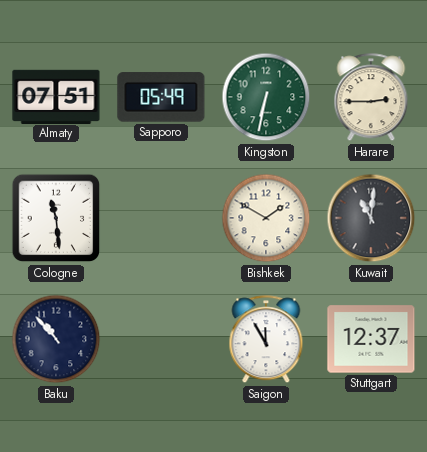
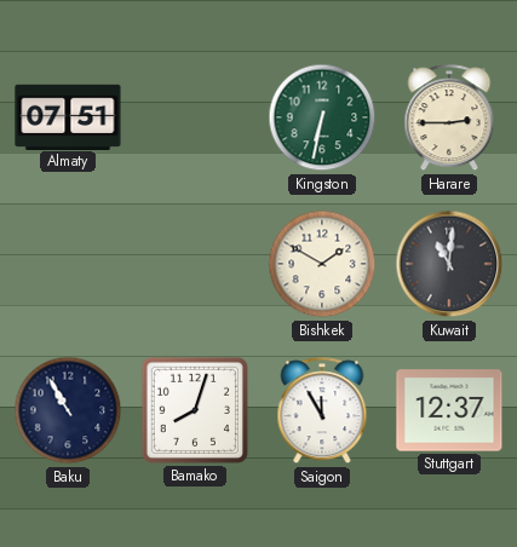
Sapporo: 05:49 -> none (161, 97)
Cologne: 11:29 -> none (56, 218)
Baku: 10:53 -> 10:55 (68, 410)
Bamako: none -> 8:03 (195, 410)
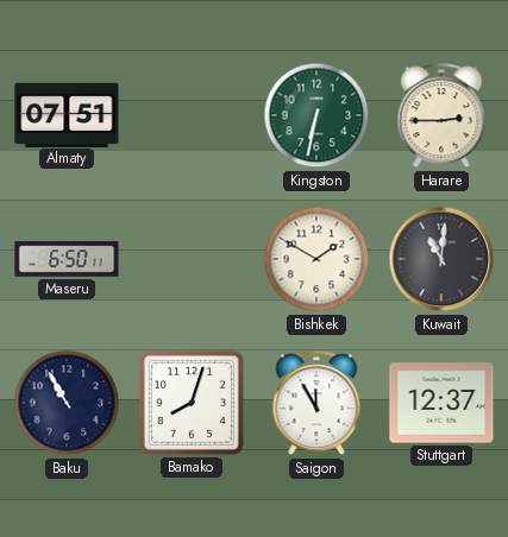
Maseru: none -> 6:50 (67, 259)
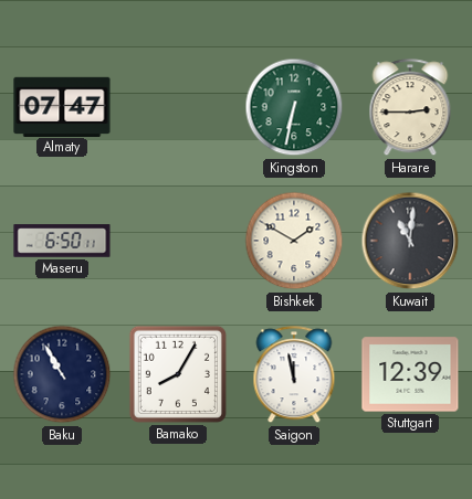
Almaty: 07:51 -> 07:47 (62, 106)
Bamako: 8:03 -> 8:05 (178, 374)
Saigon: 11:55 -> 11:58 (294, 375)
Stuttgart: 12:37 -> 12:39 (410, 374)
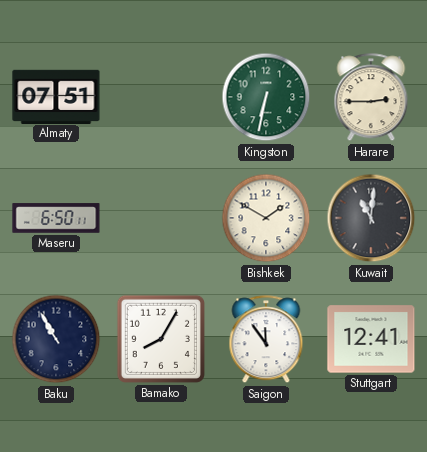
Almaty: 07:47 -> 07:51 (56, 96)
Saigon: 11:58 -> 11:54 (266, 340)
Stuttgart: 12:39 -> 12:41 (371, 339)
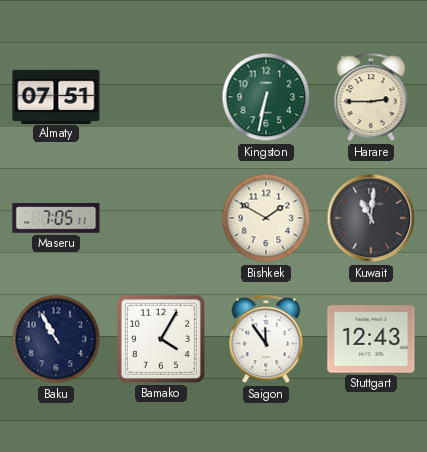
Maseru: 6:50 -> 7:05 (56, 218)
Bamako: 8:05 -> 4:05 (161, 339)
Stuttgart: 12:41 -> 12:43 (371, 339)
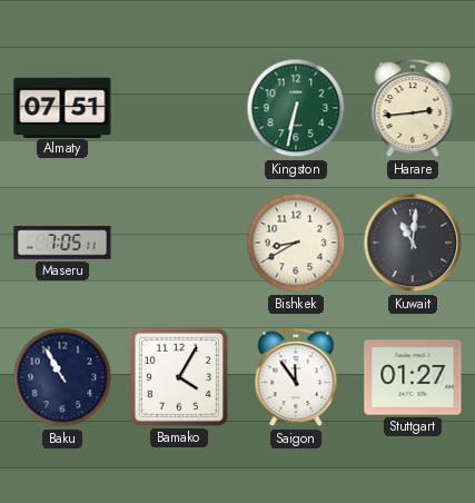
Harare: 2:45 -> 2:44 (413, 109)
Bishkek: 1:50 -> 8:40 (296, 243)
Stuttgart: 12:43 -> 01:27 (413, 377)
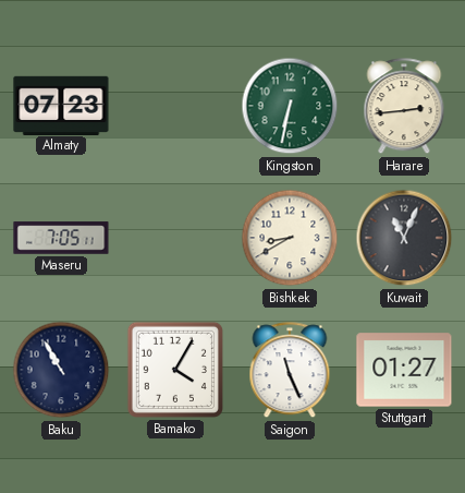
Almaty: 07:51 -> 07:23 (61, 105)
Kuwait: 11:01 -> 11:04 (404, 238)
Saigon: 11:54 -> 11:26 (290, 371)
